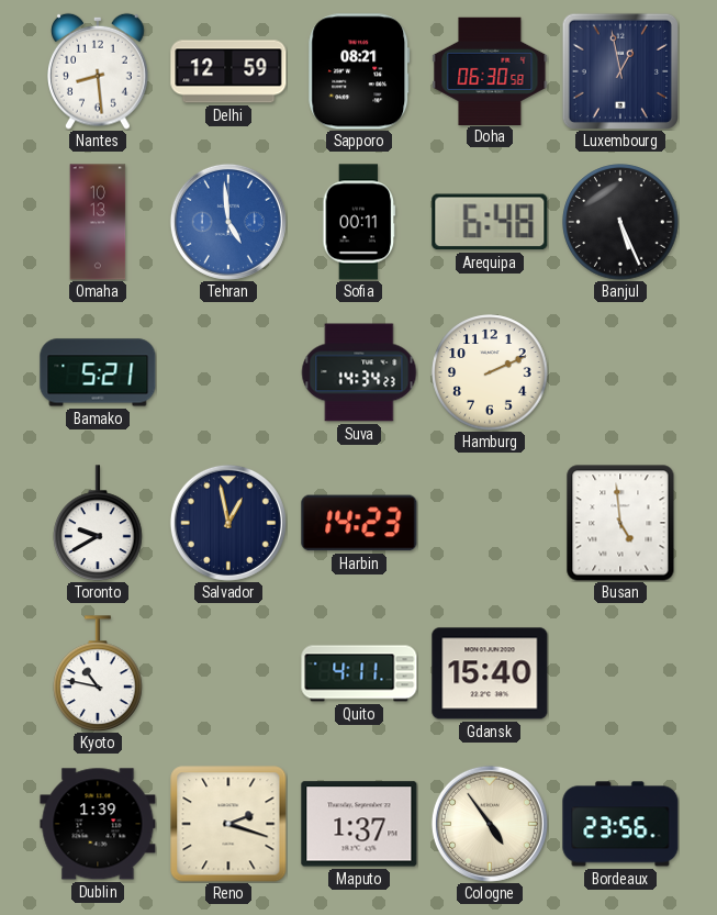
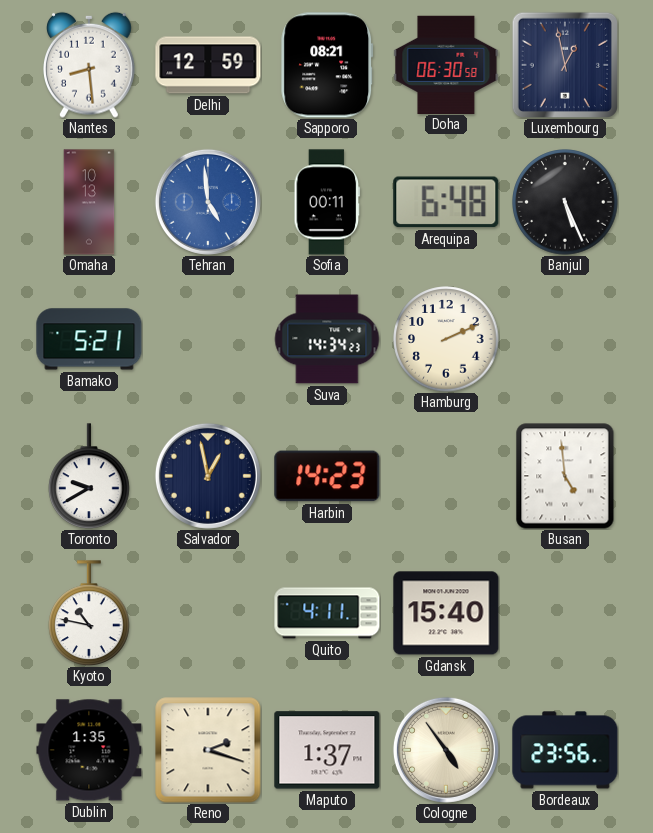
Dublin: 1:39 -> 1:35 (89, 750)
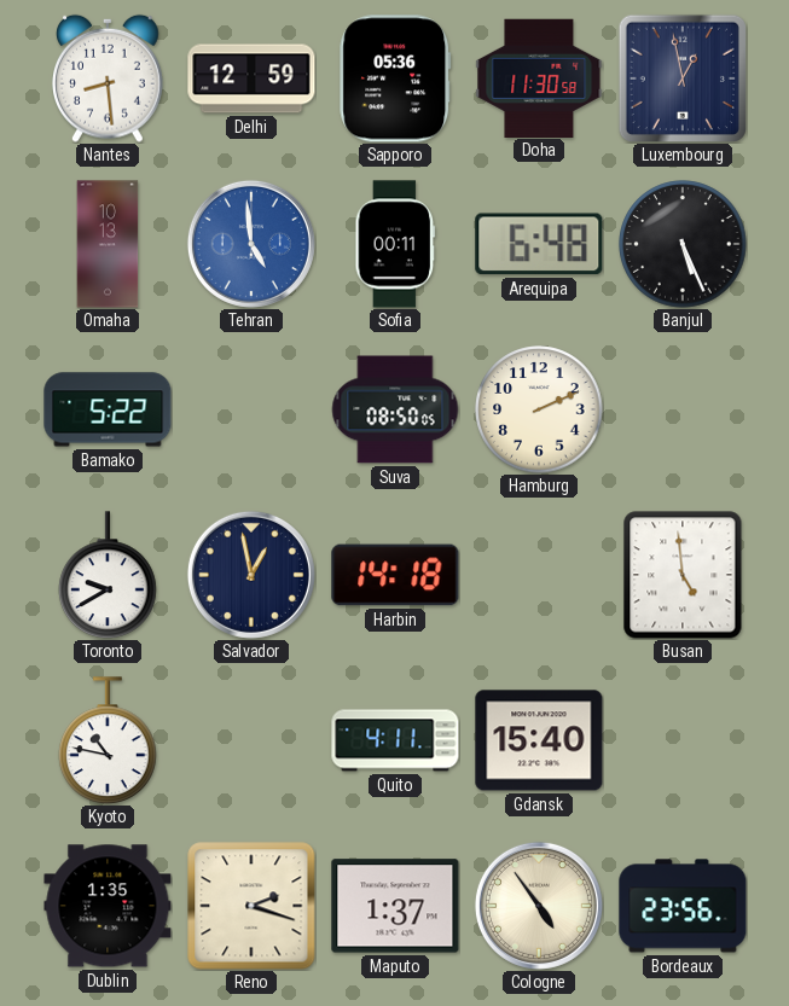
Sapporo: 08:21 -> 05:36 (395, 78)
Doha: 06:30 -> 11:30 (539, 77)
Bamako: 5:21 -> 5:22 (108, 409)
Suva: 14:34 -> 08:50 (395, 409)
Harbin: 14:23 -> 14:18 (395, 575)
